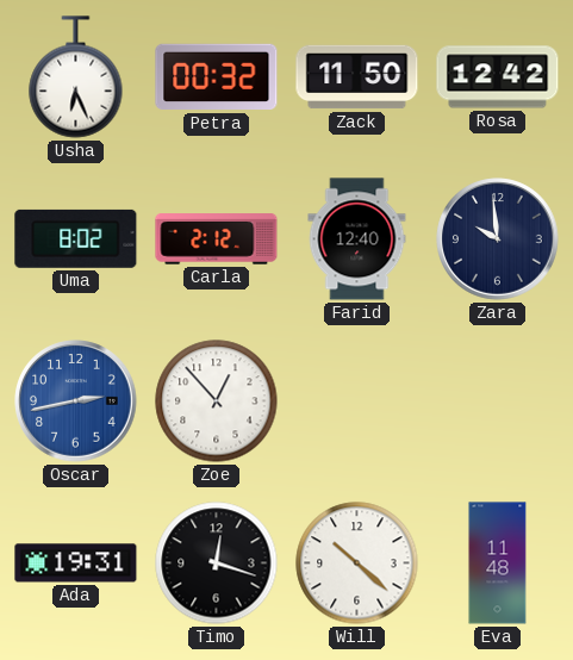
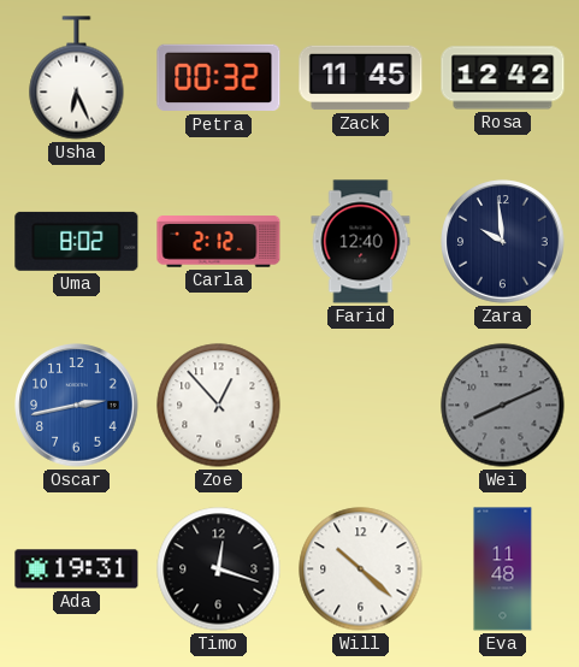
Zack: 11:50 -> 11:45 (361, 78)
Wei: none -> 8:11 (503, 406)
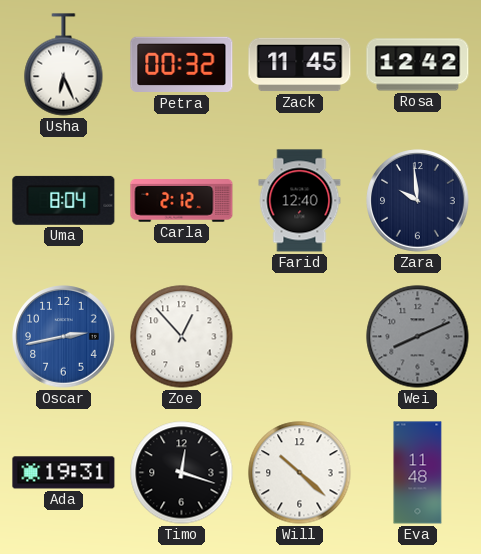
Uma: 8:02 -> 8:04 (64, 200)
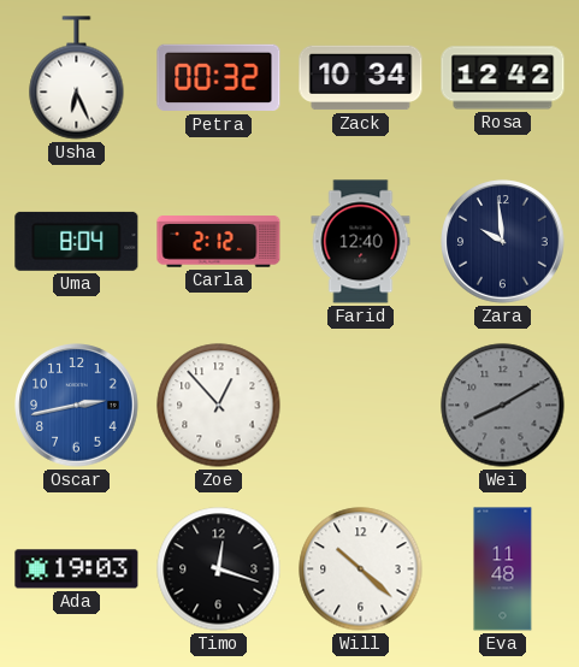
Zack: 11:45 -> 10:34 (361, 78)
Wei: 8:11 -> 8:10 (503, 406)
Ada: 19:31 -> 19:03 (77, 569)
